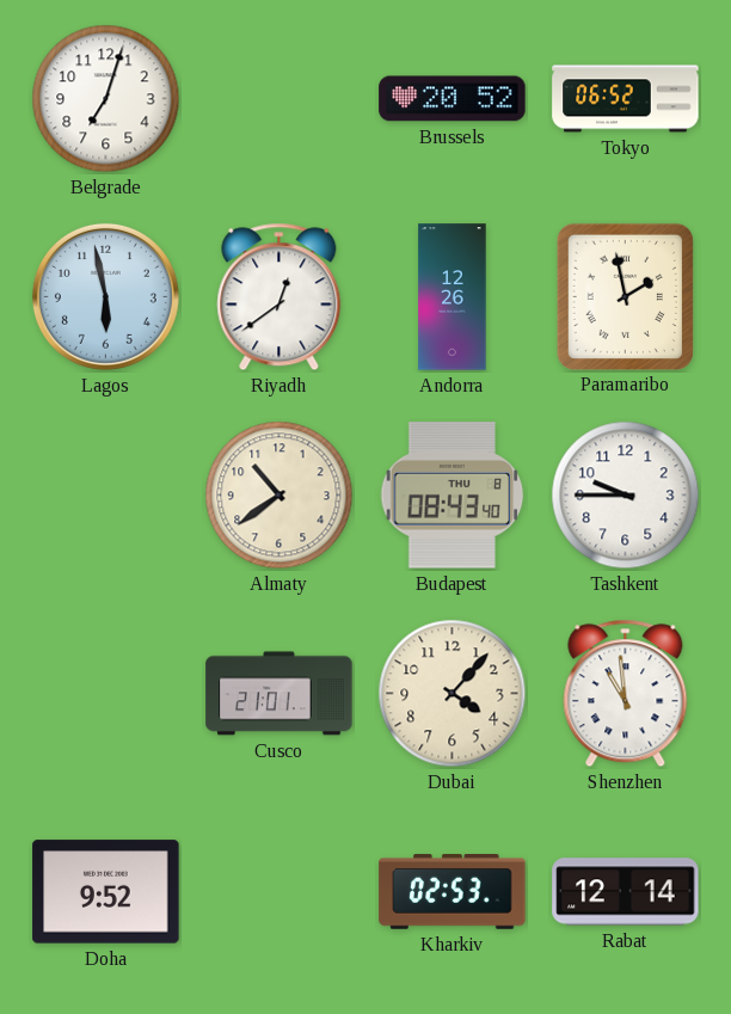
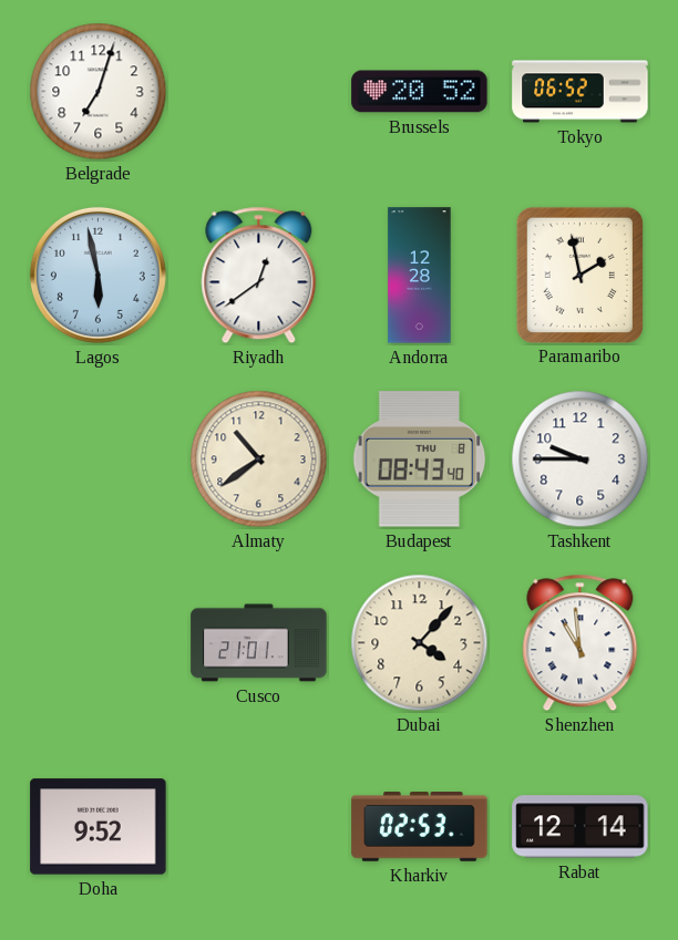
Andorra: 12:26 -> 12:28 (420, 276)
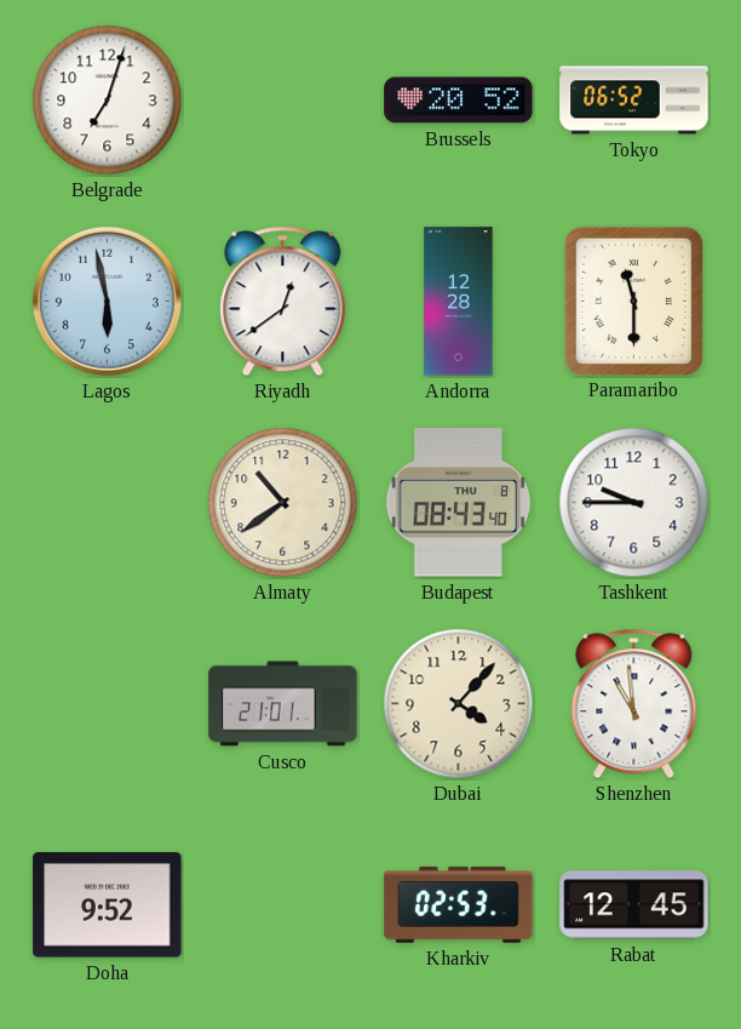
Paramaribo: 1:58 -> 11:30 (633, 301)
Rabat: 12:14 -> 12:45 (634, 905)
